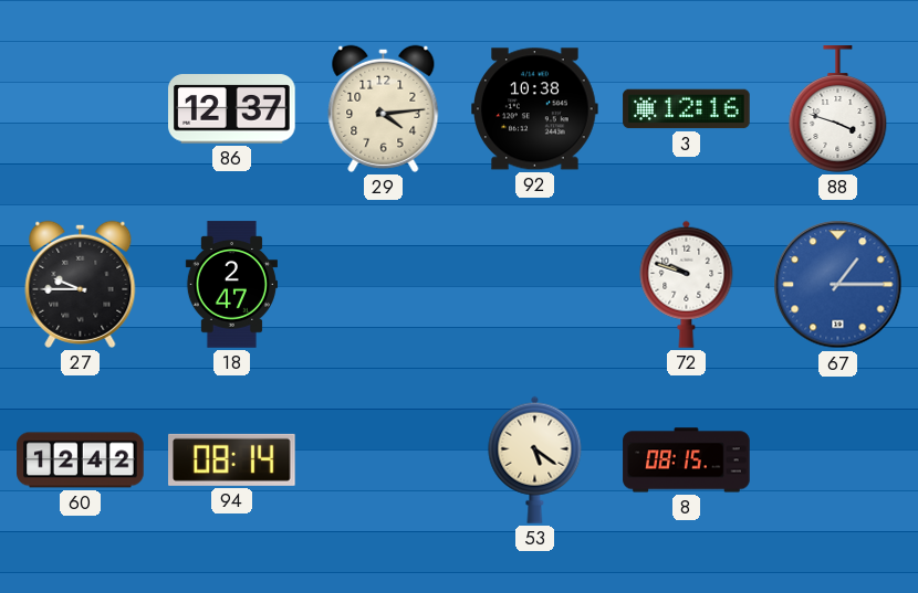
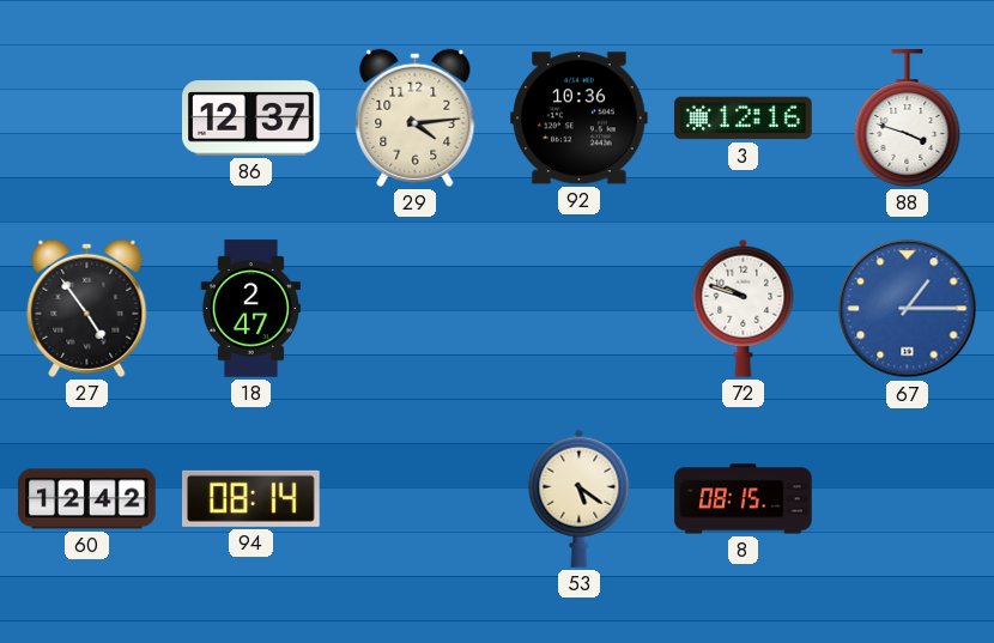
92: 10:38 -> 10:36 (580, 119)
27: 9:45 -> 4:54 (87, 308)
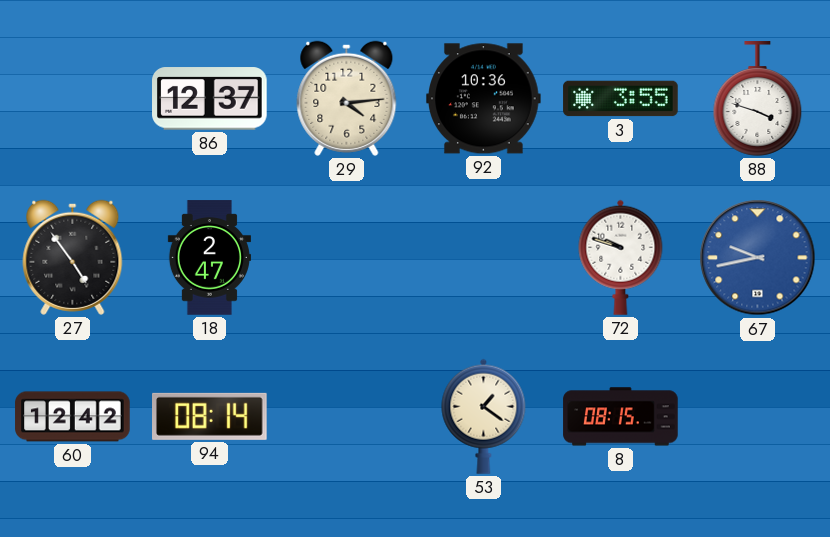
3: 12:16 -> 3:55 (621, 99)
67: 1:15 -> 9:43 (758, 258)
53: 5:21 -> 1:21 (484, 416)
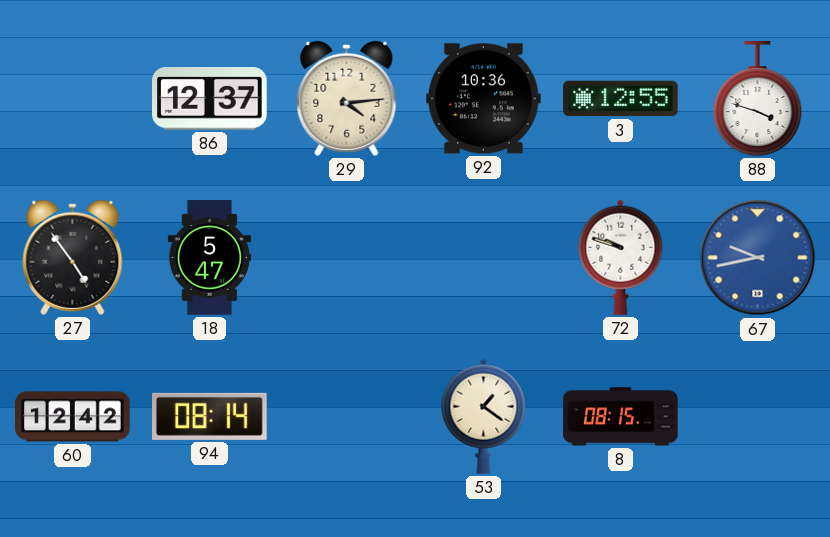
3: 3:55 -> 12:55 (621, 99)
18: 2:47 -> 5:47 (209, 258)
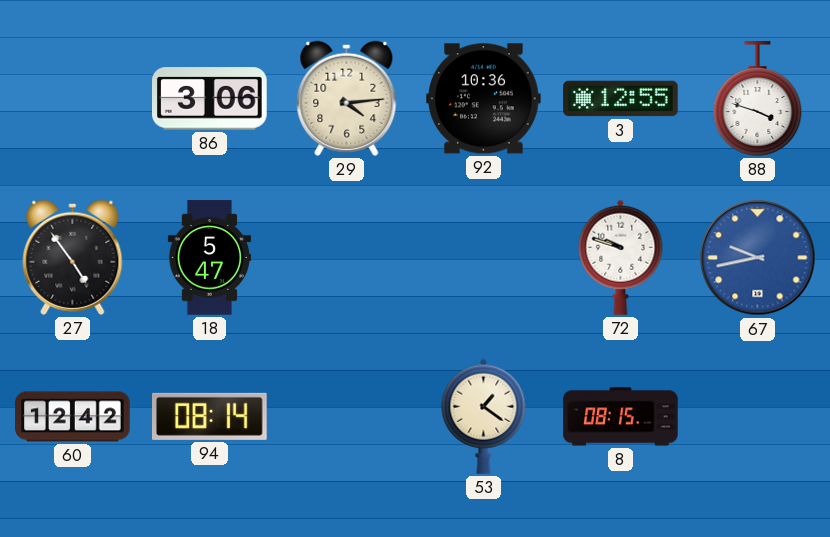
86: 12:37 -> 3:06 (210, 99)
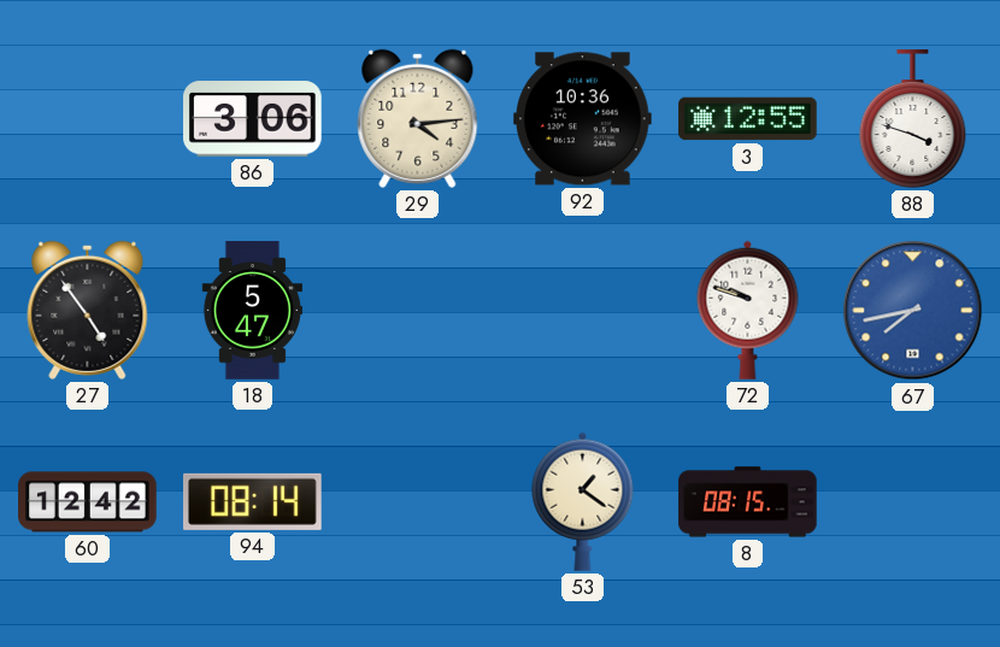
67: 9:43 -> 7:43 (913, 311)
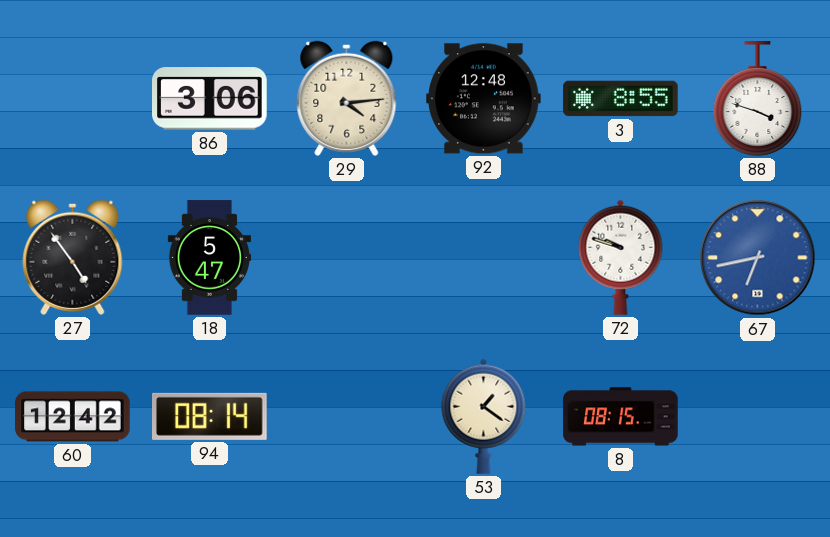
92: 10:36 -> 12:48 (484, 99)
3: 12:55 -> 8:55 (621, 99)
67: 7:43 -> 6:43 (758, 258)
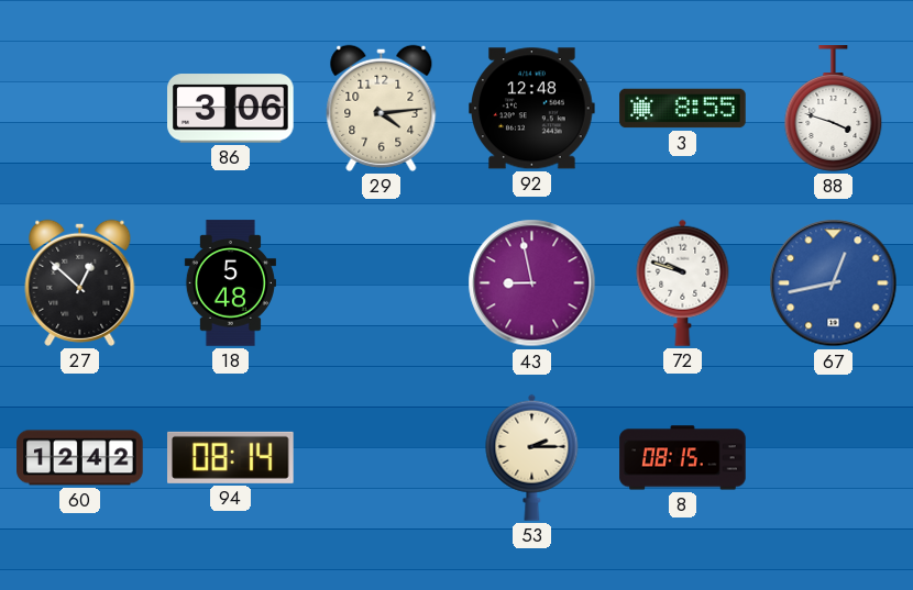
27: 4:54 -> 12:52 (80, 282)
18: 5:47 -> 5:48 (230, 283)
43: none -> 8:58 (532, 283)
67: 6:43 -> 12:43 (834, 283)
53: 1:21 -> 2:15 (532, 457)
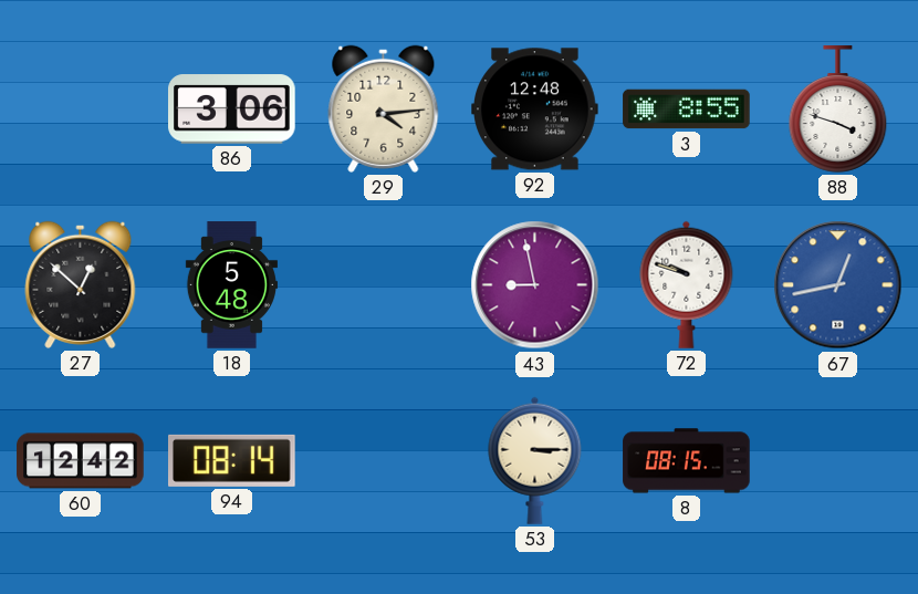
53: 2:15 -> 3:15 (535, 460)
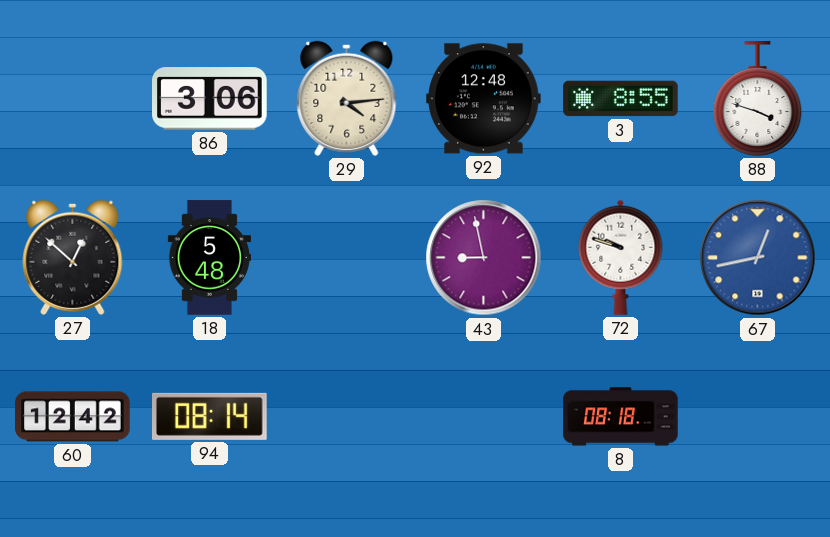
53: 3:15 -> none (535, 460)
8: 08:15 -> 08:18 (621, 417)
